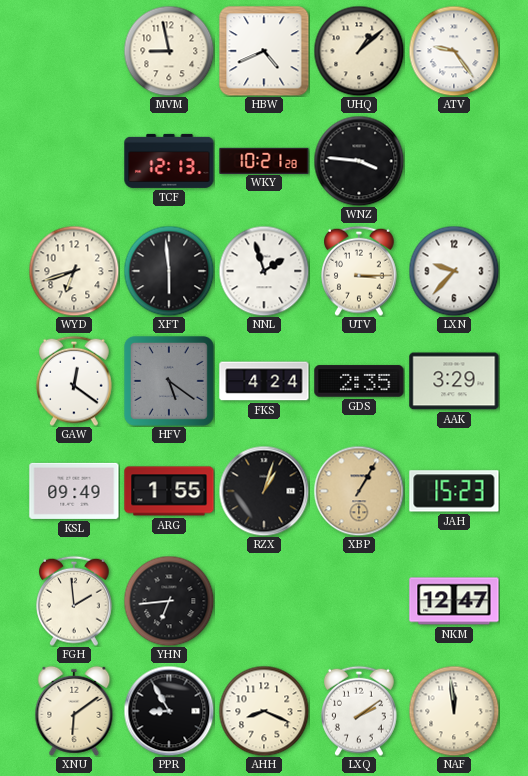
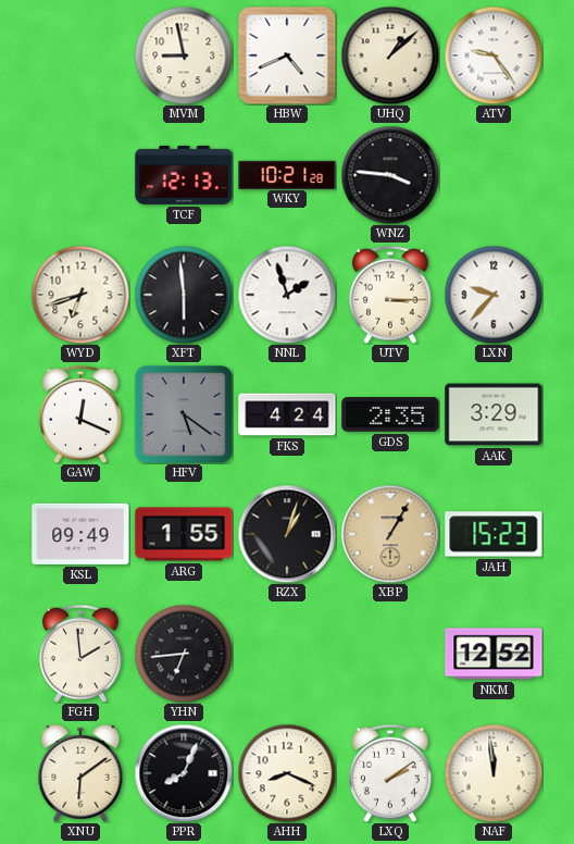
GAW: 12:21 -> 12:19 (82, 414)
NKM: 12:47 -> 12:52 (494, 654)
PPR: 8:55 -> 8:04 (184, 773)
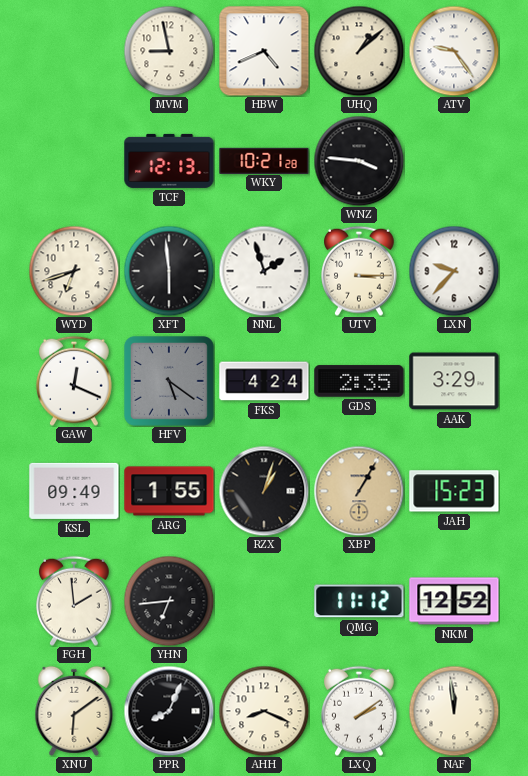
QMG: none -> 11:12 (359, 601)
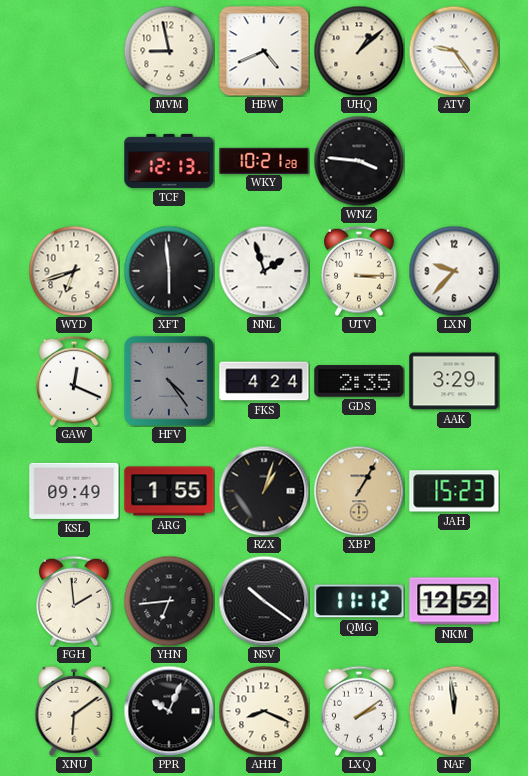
HFV: 5:21 -> 4:24 (169, 381)
NSV: none -> 10:21 (264, 601)
PPR: 8:04 -> 10:04 (169, 711)
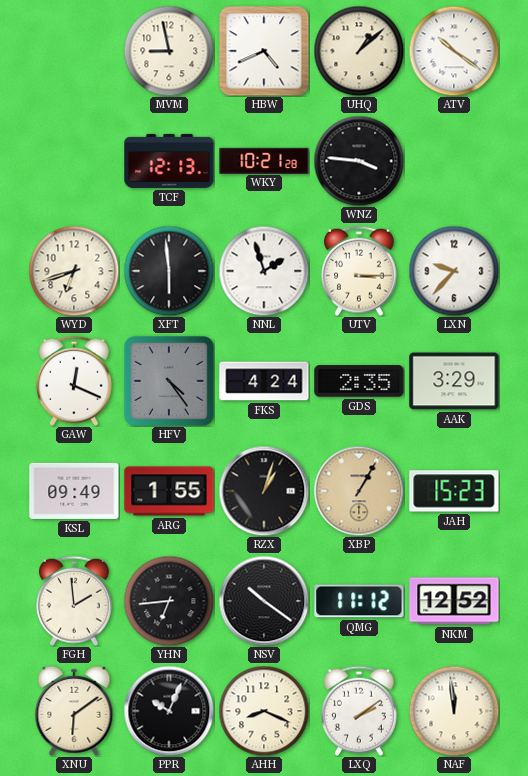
ATV: 9:24 -> 10:21 (454, 51)
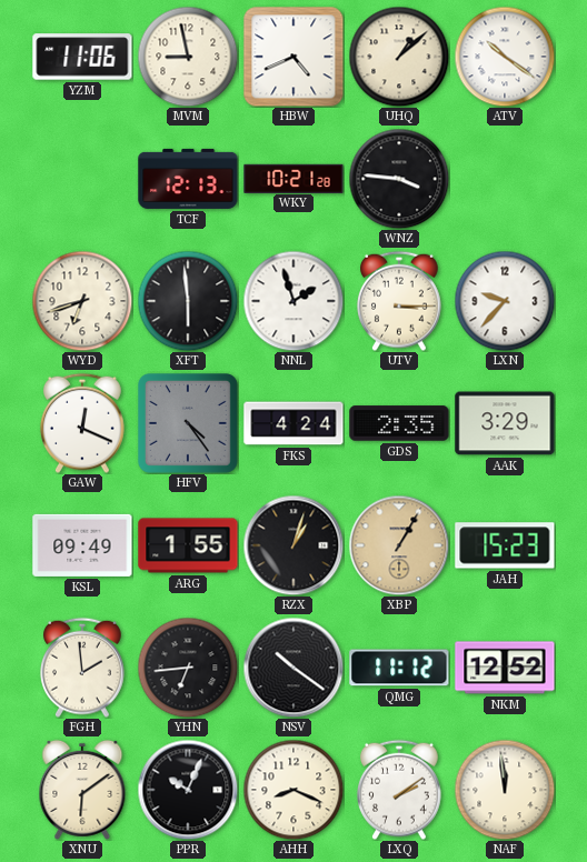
YZM: none -> 11:06 (82, 57)
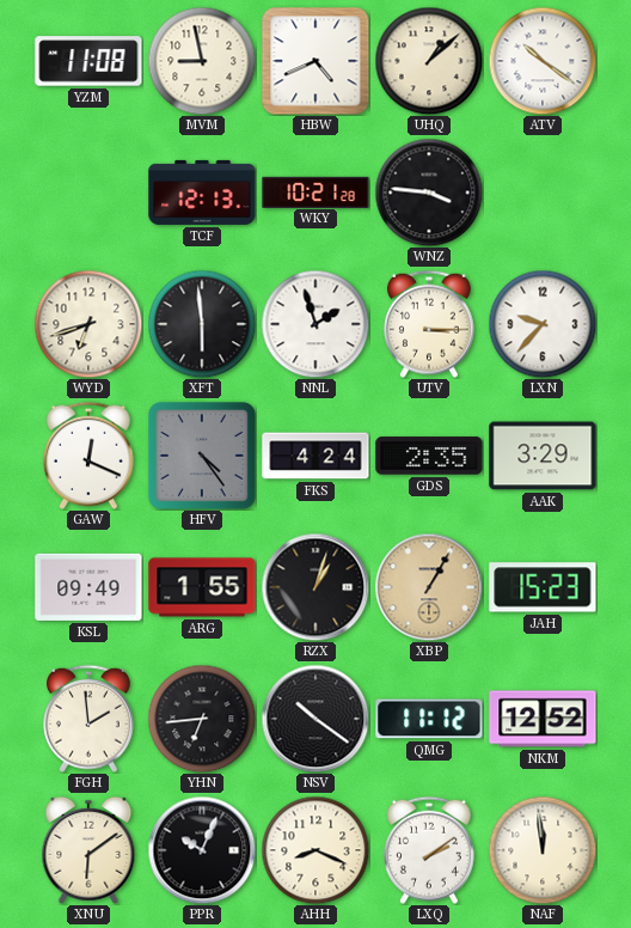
YZM: 11:06 -> 11:08 (88, 61)
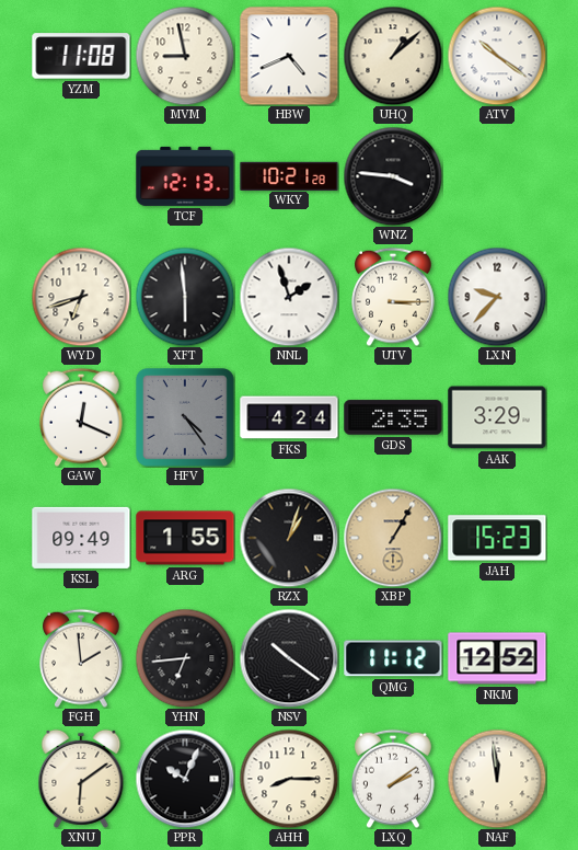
AHH: 8:19 -> 8:15 (289, 779)
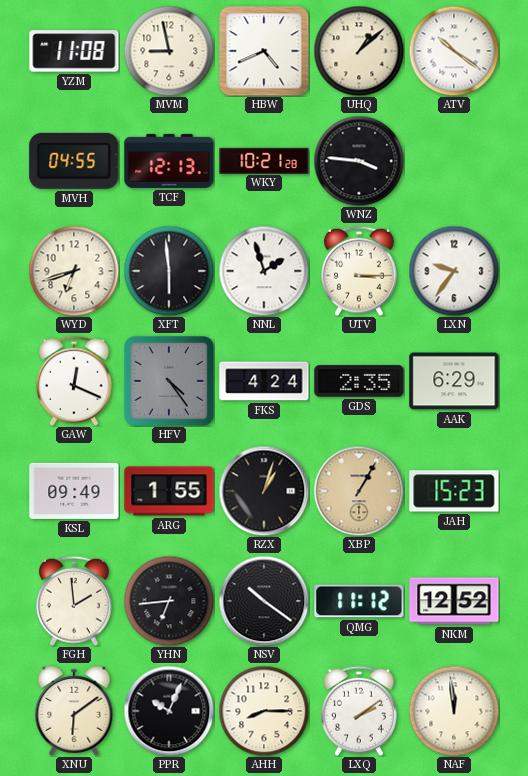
MVH: none -> 04:55 (74, 161)
LXN: 9:37 -> 9:36 (454, 271)
AAK: 3:29 -> 6:29 (454, 381)
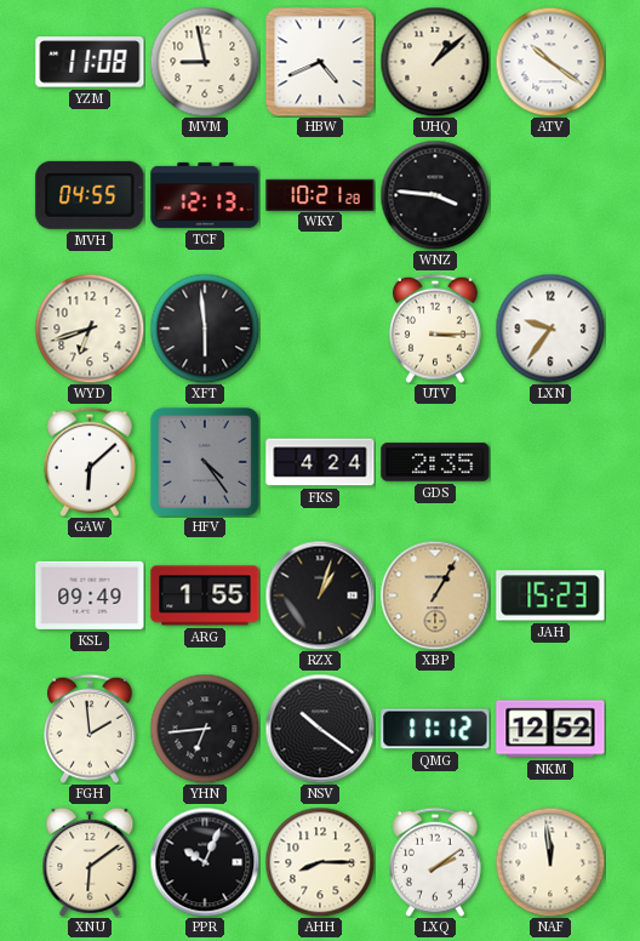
NNL: 1:57 -> none (264, 271)
GAW: 12:19 -> 6:08 (91, 462)
AAK: 6:29 -> none (454, 381)
